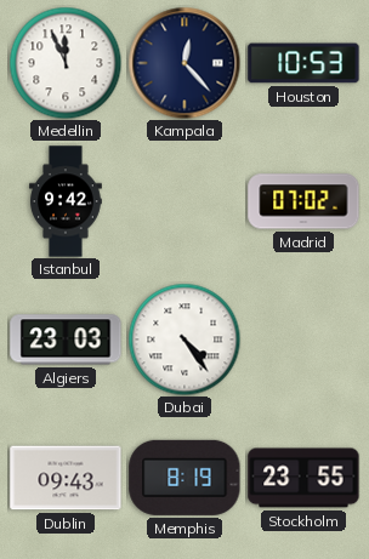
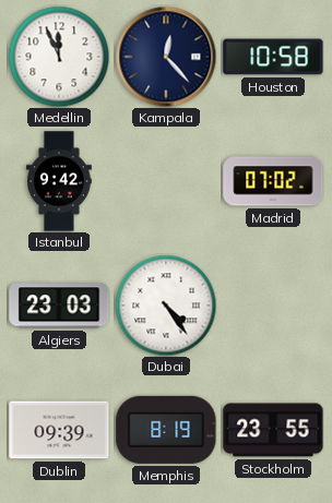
Houston: 10:53 -> 10:58 (273, 57)
Dublin: 09:43 -> 09:39 (59, 430)
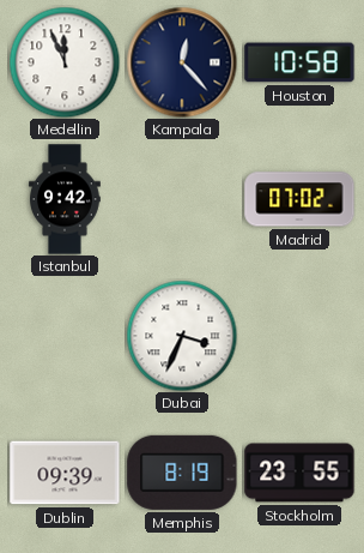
Algiers: 23:03 -> none (59, 306)
Dubai: 4:24 -> 3:34 (182, 336)
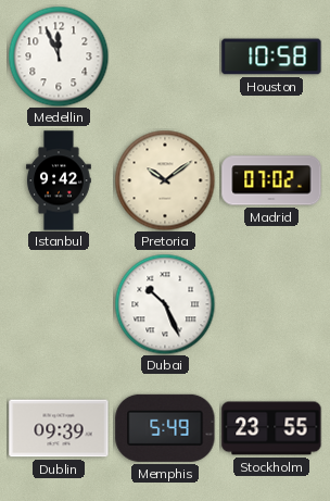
Kampala: 12:23 -> none (182, 62)
Pretoria: none -> 10:09 (165, 180)
Dubai: 3:34 -> 10:26 (165, 304)
Memphis: 8:19 -> 5:49 (165, 428)
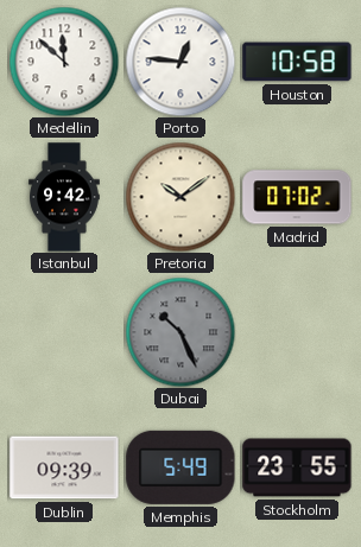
Medellin: 11:56 -> 11:52 (64, 62)
Porto: none -> 12:46 (180, 62)
Dubai dial: white -> grey (180, 332)
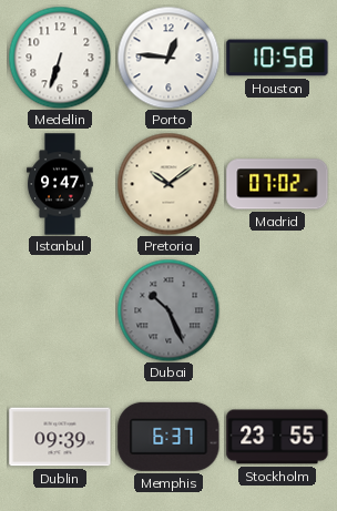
Medellin: 11:52 -> 6:33 (60, 58)
Istanbul: 9:42 -> 9:47 (60, 184)
Memphis: 5:49 -> 6:37 (168, 437)
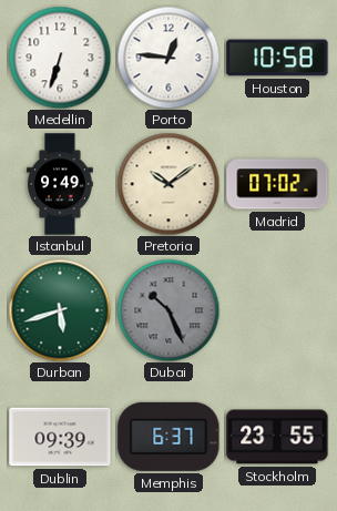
Istanbul: 9:47 -> 9:49 (60, 184)
Durban: none -> 5:42 (60, 310)
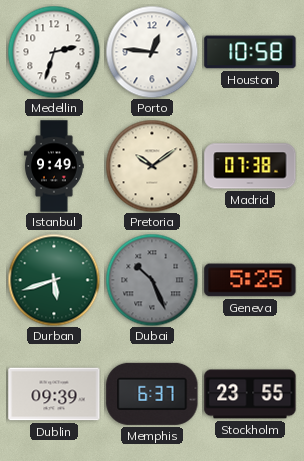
Medellin: 6:33 -> 2:33 (54, 52)
Madrid: 07:02 -> 07:38 (250, 166)
Geneva: none -> 5:25 (250, 280)
